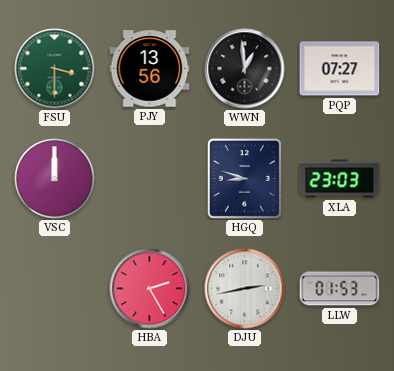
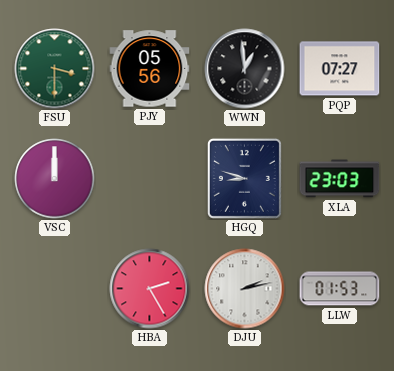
PJY: 13:56 -> 05:56 (150, 69)
DJU: 2:43 -> 2:13 (245, 289)
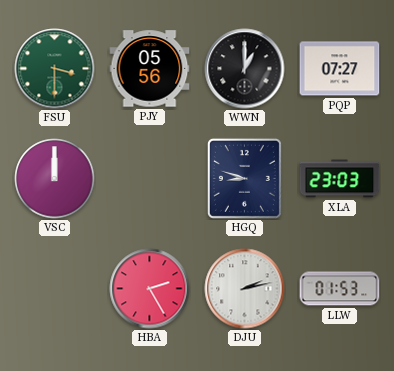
WWN: 12:59 -> 1:00 (245, 69)
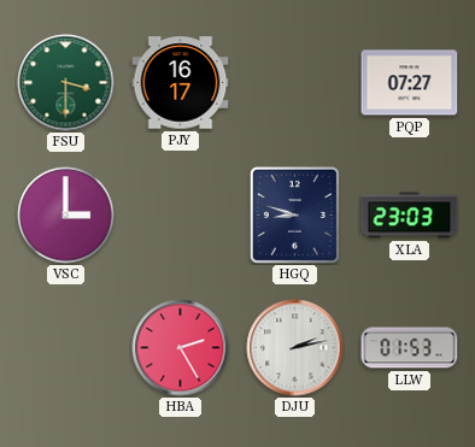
PJY: 05:56 -> 16:17 (181, 83)
WWN: 1:00 -> none (245, 69)
VSC: 12:00 -> 3:00 (66, 216)
